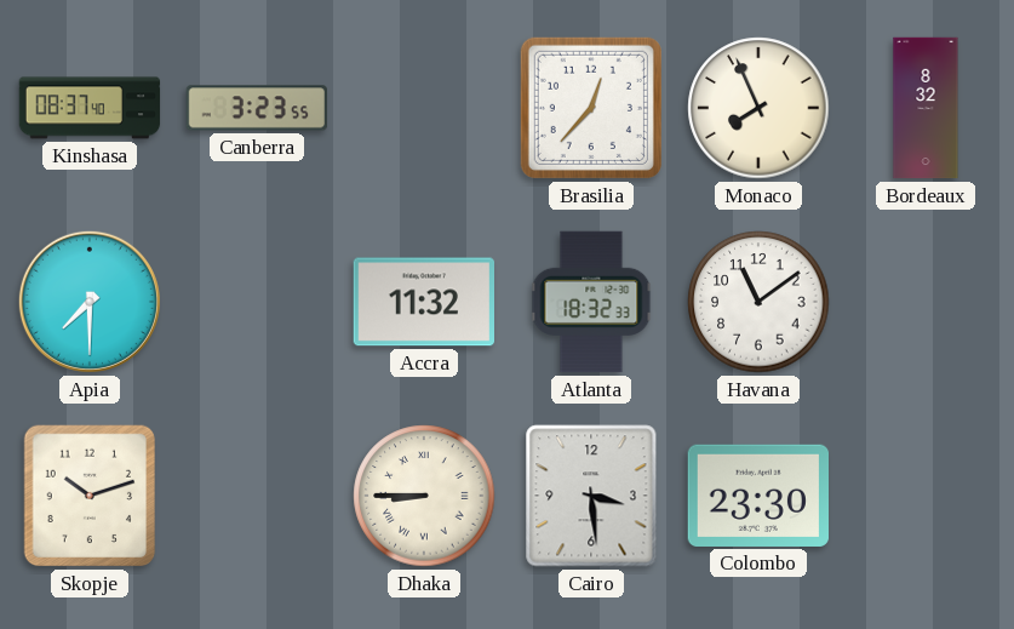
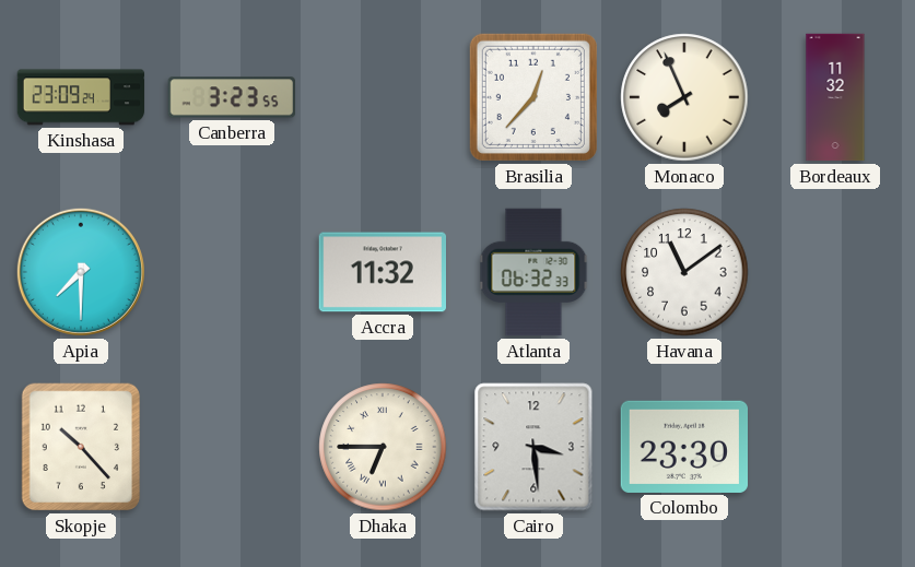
Kinshasa: 08:37 -> 23:09 (81, 97)
Bordeaux: 8:32 -> 11:32 (835, 97)
Atlanta: 18:32 -> 06:32 (533, 272)
Skopje: 10:12 -> 10:23 (81, 447)
Dhaka: 8:45 -> 6:45 (383, 447)
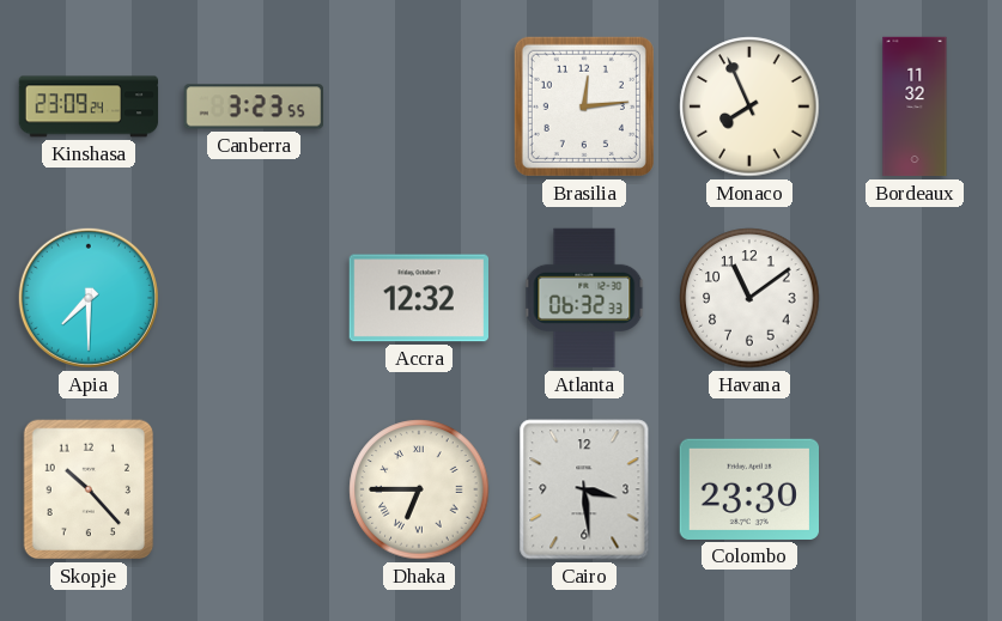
Brasilia: 12:37 -> 12:14 (584, 106)
Accra: 11:32 -> 12:32 (418, 298)
